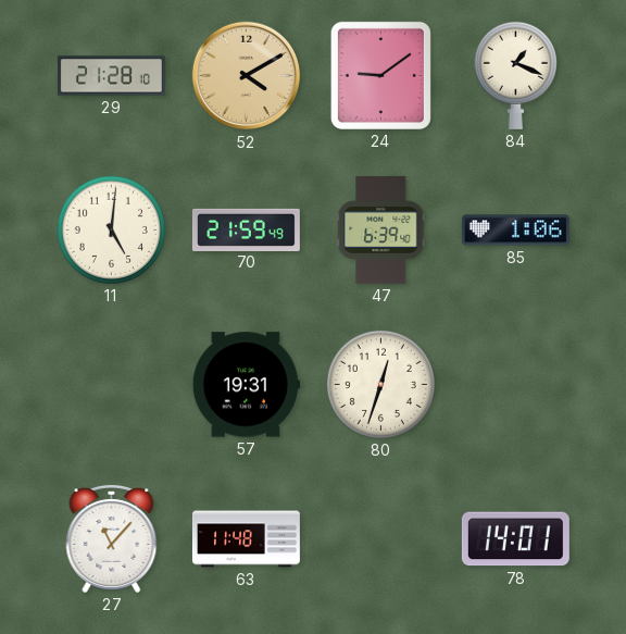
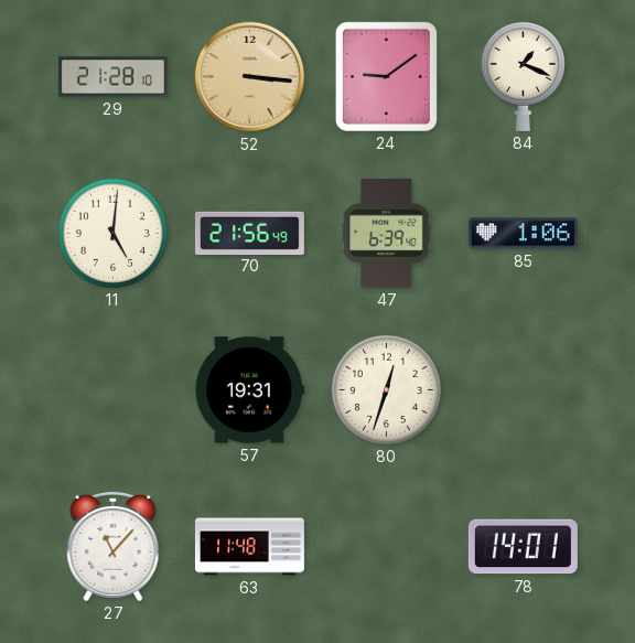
52: 4:10 -> 3:16 (250, 77)
70: 21:59 -> 21:56 (249, 233)
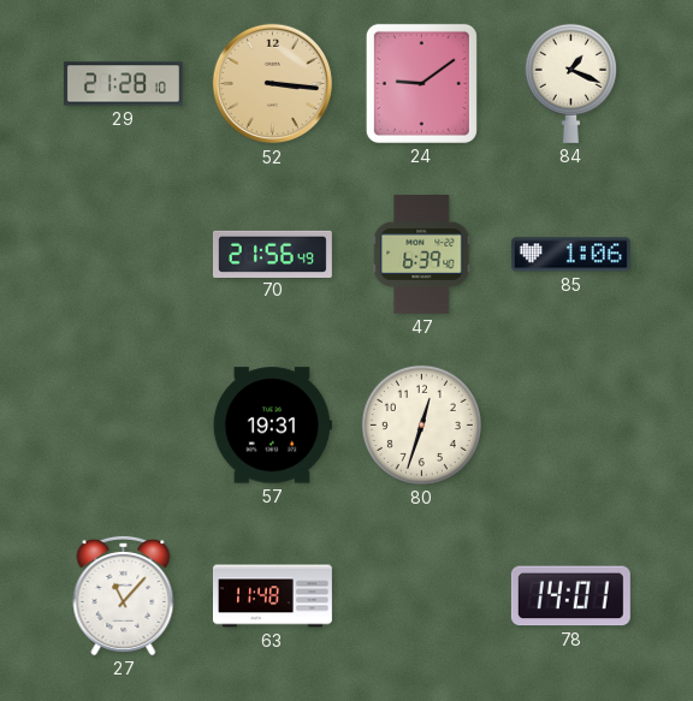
11: 5:01 -> none (112, 233)
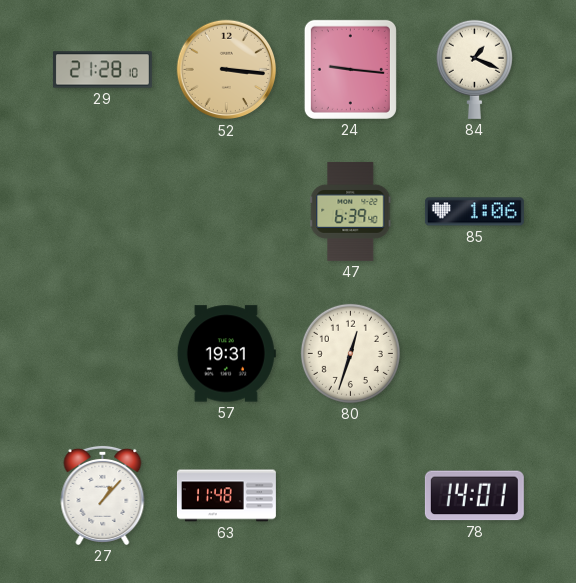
24: 9:09 -> 9:16 (350, 69)
70: 21:56 -> none (272, 254)
27: 11:07 -> 1:07 (103, 495)
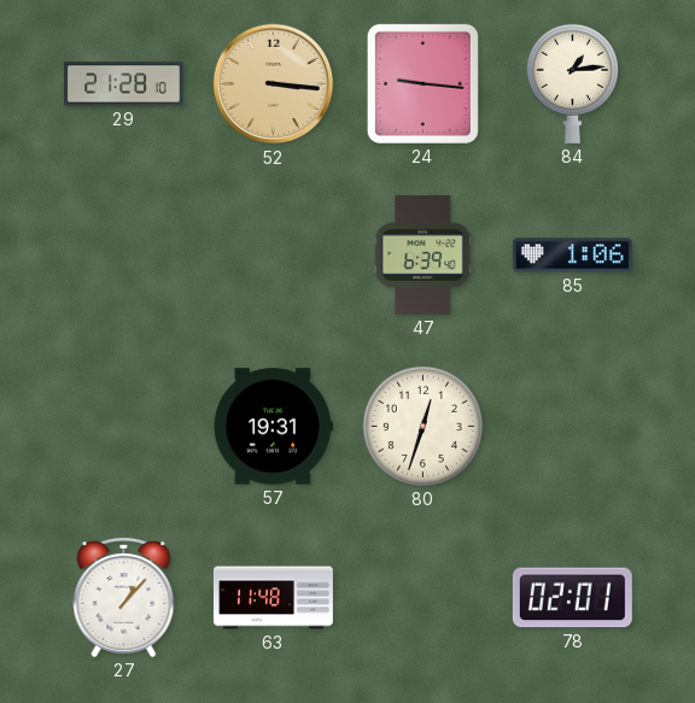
84: 1:19 -> 1:14 (572, 83)
78: 14:01 -> 02:01 (572, 598)
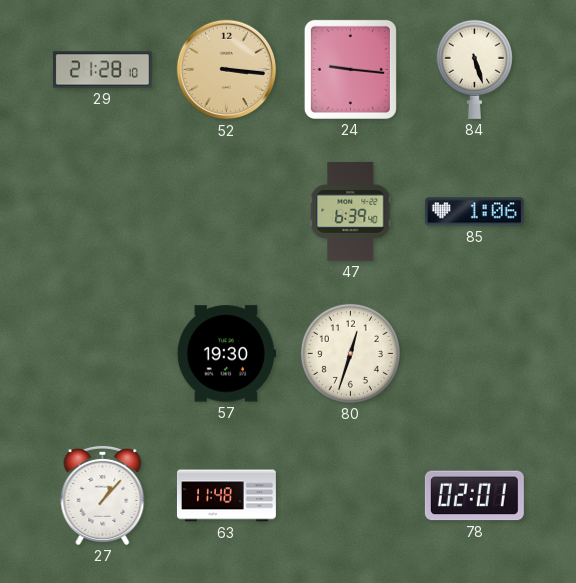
84: 1:14 -> 5:27 (474, 69)
57: 19:31 -> 19:30 (226, 354)
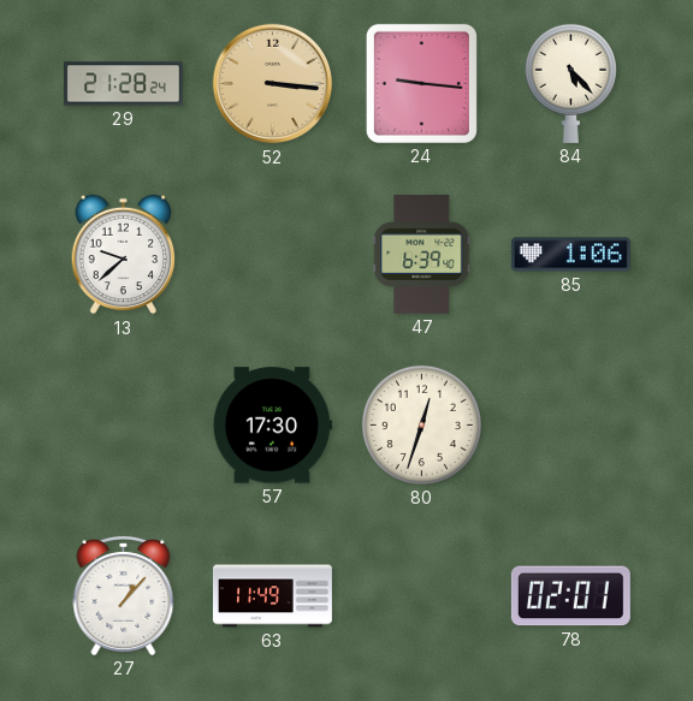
29: 21:28:10 -> 21:28:24 (123, 84)
84: 5:27 -> 5:23 (570, 83)
13: none -> 9:38 (124, 255)
57: 19:30 -> 17:30 (272, 426)
63: 11:48 -> 11:49 (272, 596)
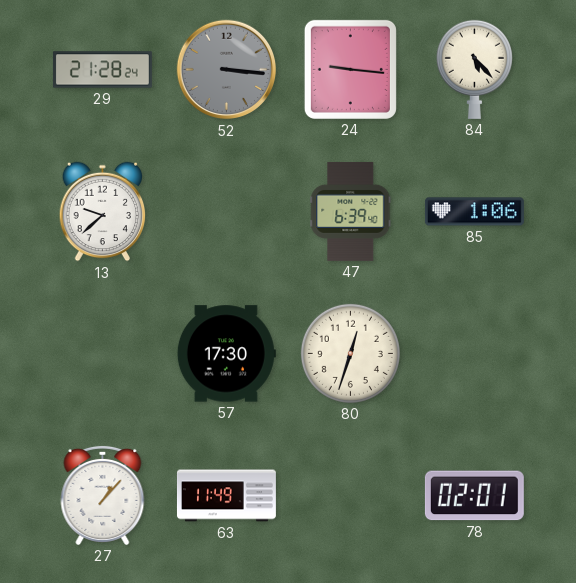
52 dial: champagne -> grey (227, 70)
